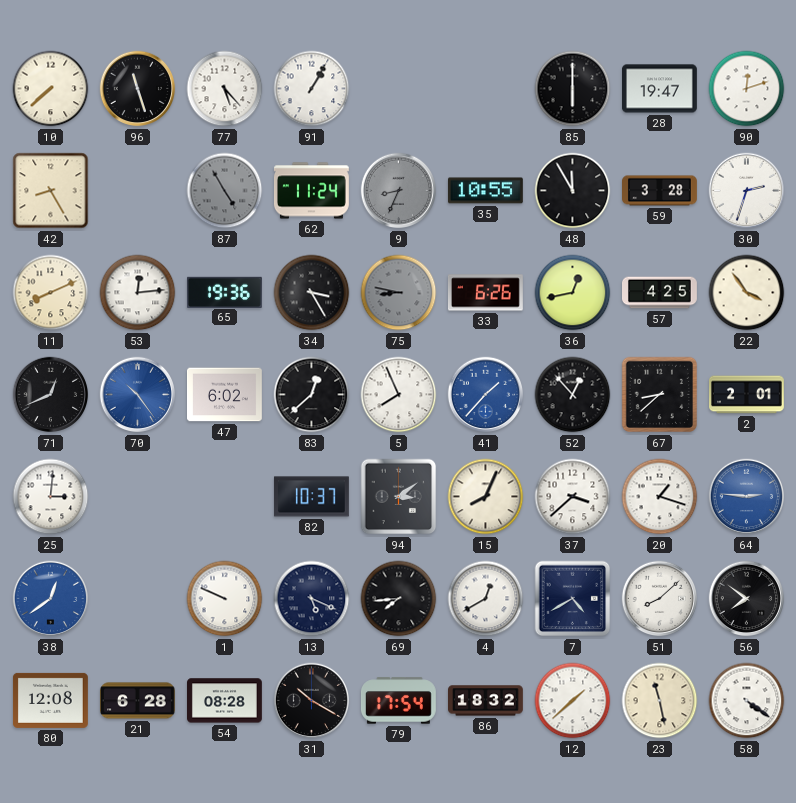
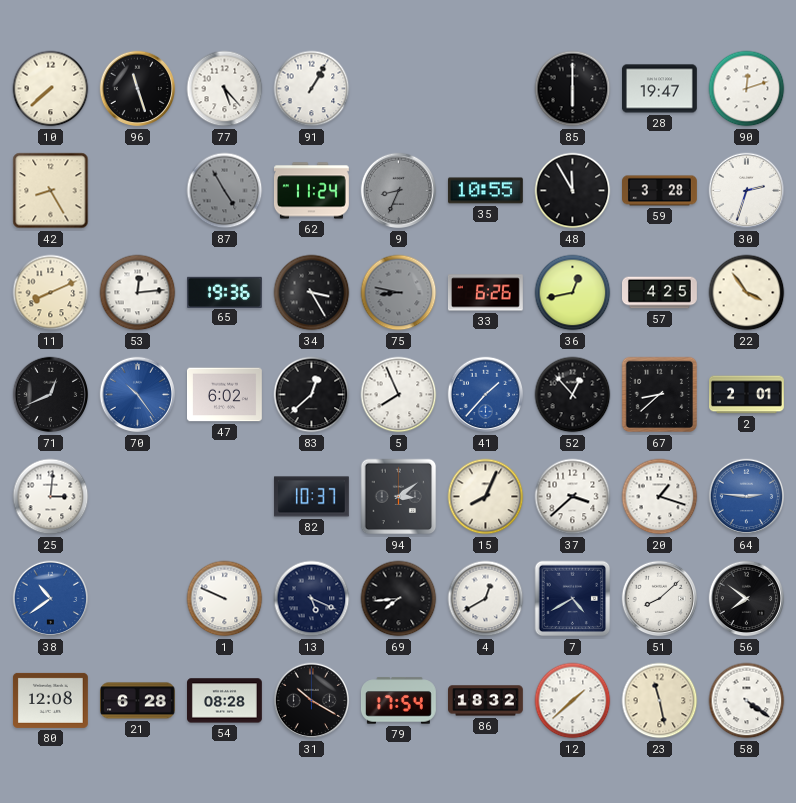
38: 12:39 -> 10:39 (51, 599)
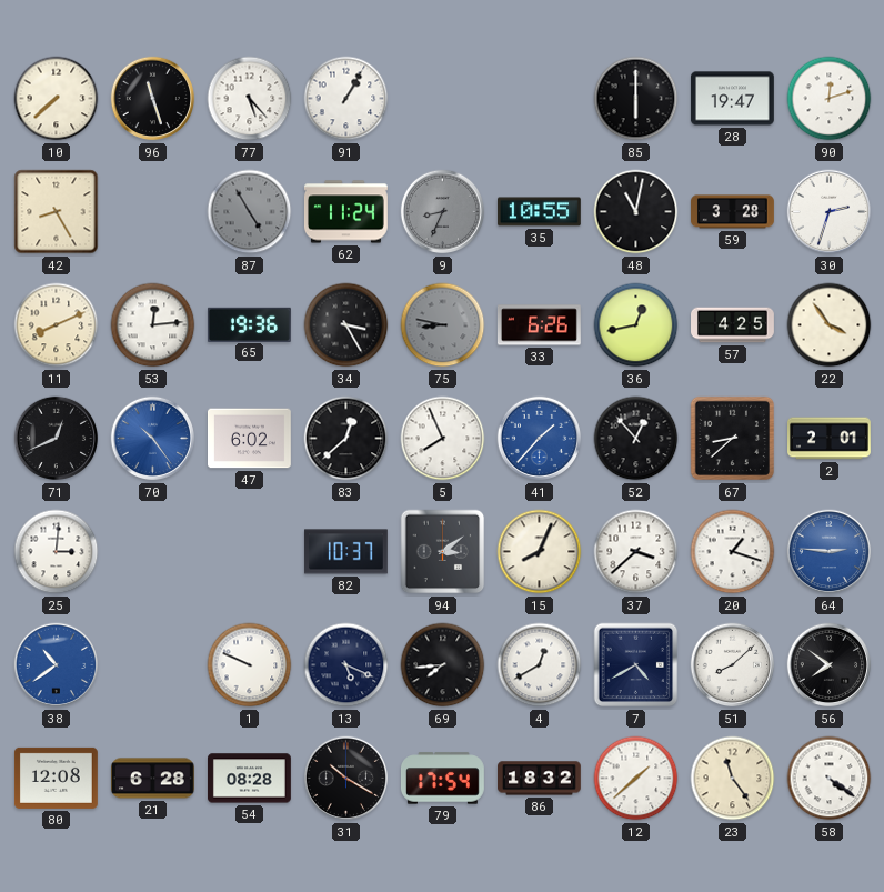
48: 11:55 -> 11:02 (636, 212)
23: 11:28 -> 11:24 (733, 779)
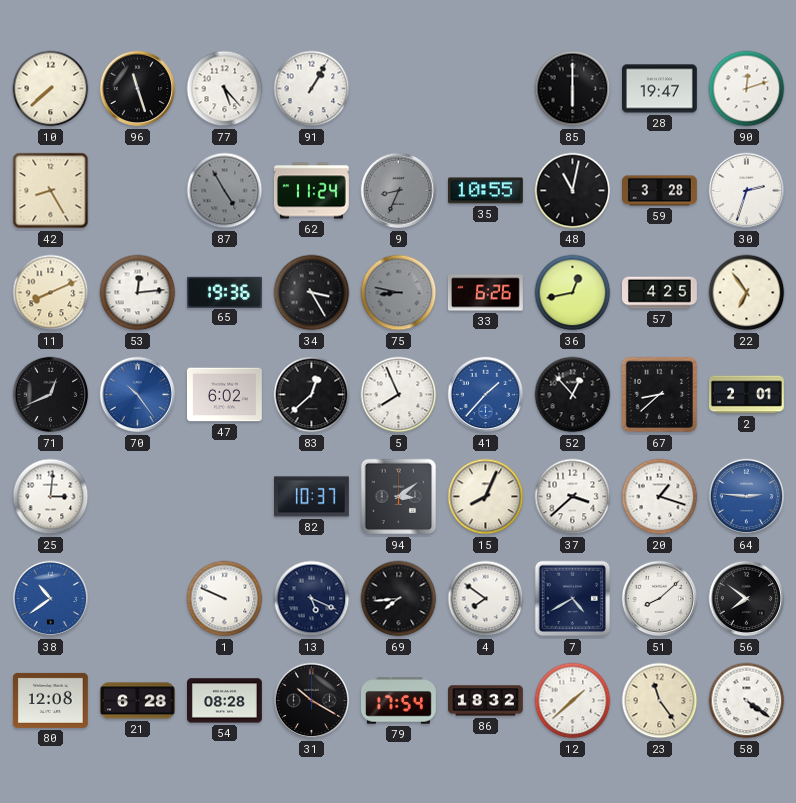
22: 3:54 -> 6:54 (747, 293)
4: 12:40 -> 7:51 (486, 599)
